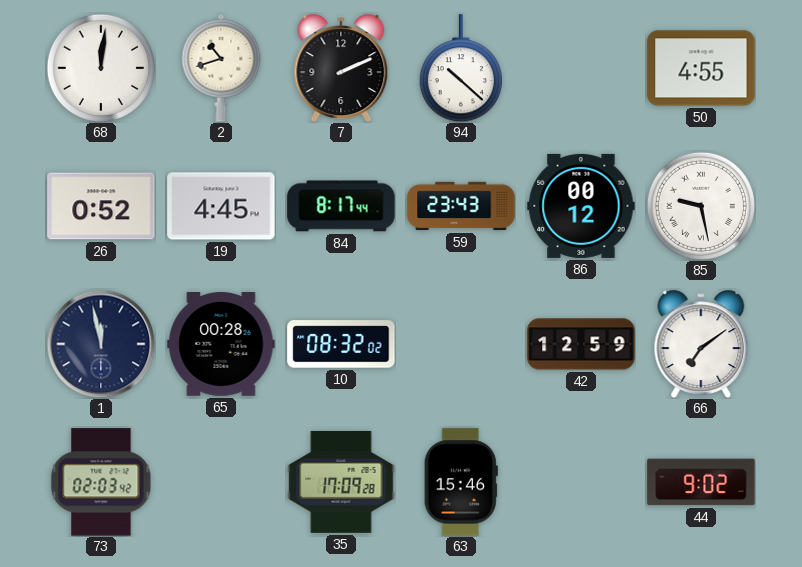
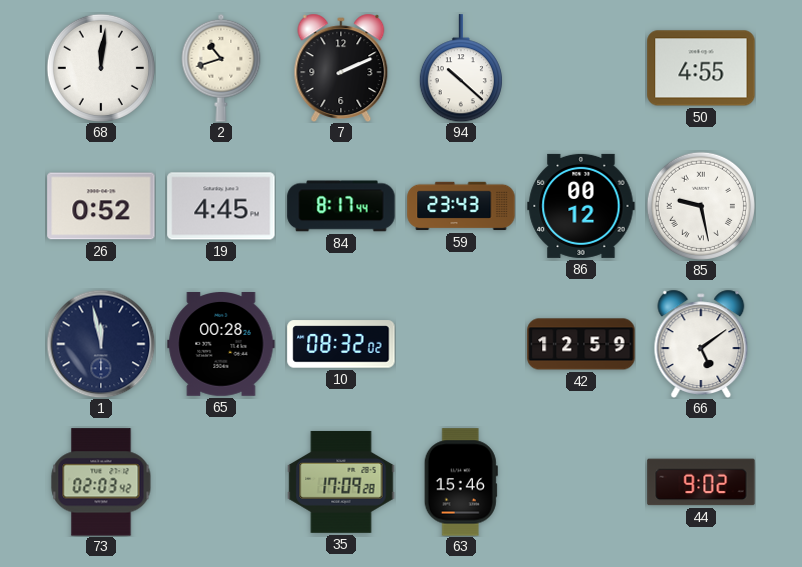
66: 7:09 -> 5:09 (701, 343)
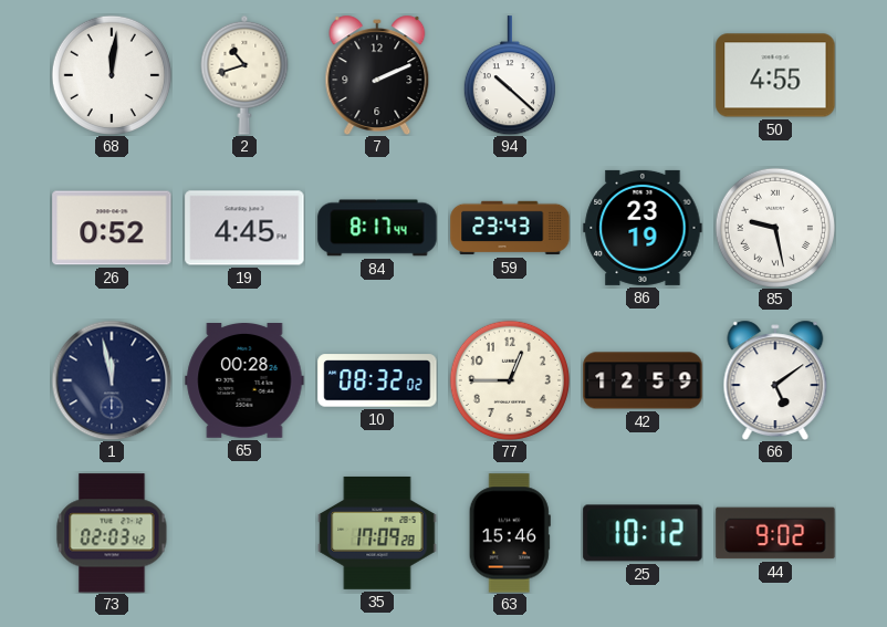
86: 00:12 -> 23:19 (643, 228)
77: none -> 12:45 (510, 380)
25: none -> 10:12 (643, 533)
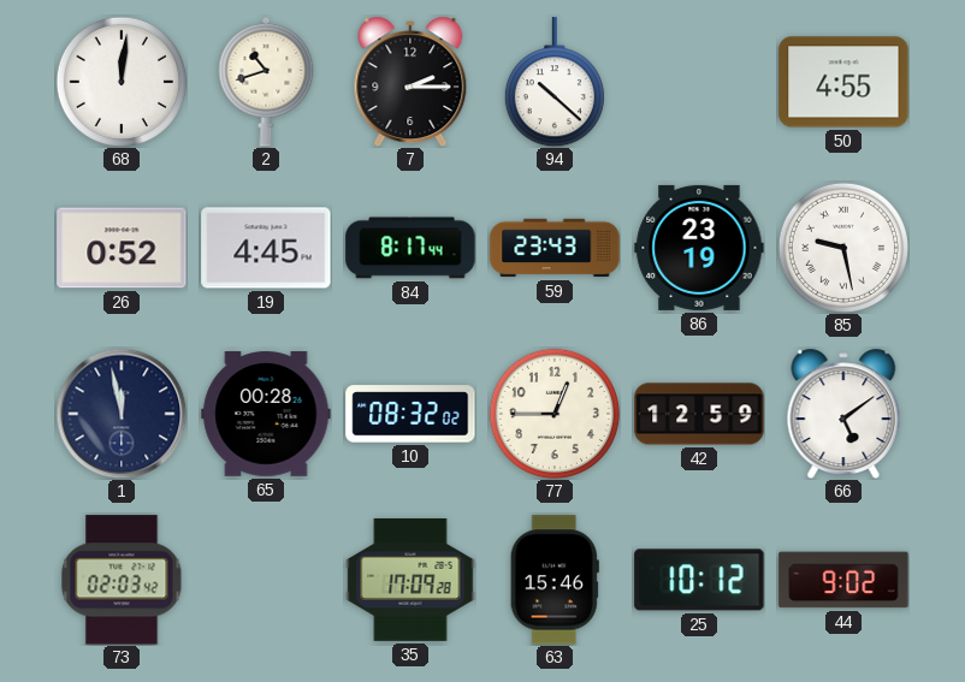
7: 2:11 -> 2:15 (410, 81)
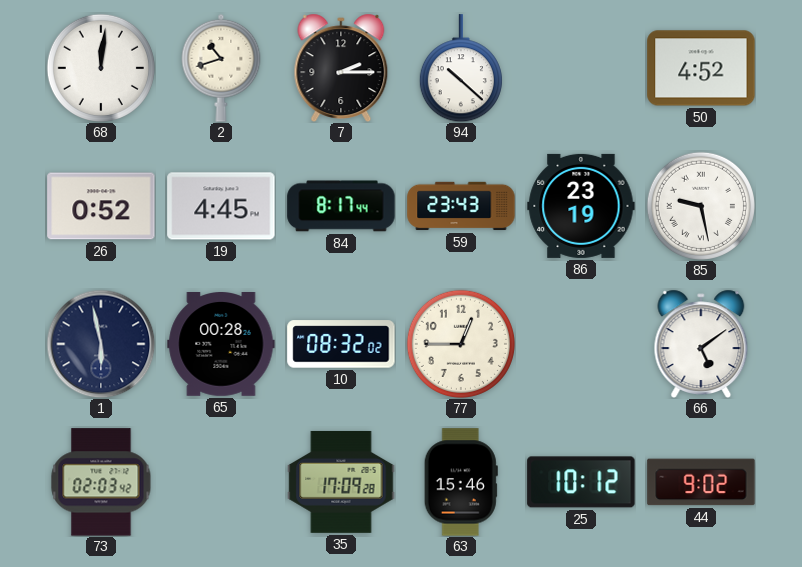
50: 4:55 -> 4:52 (701, 68)
1: 11:58 -> 5:58 (101, 344)
42: 12:59 -> none (699, 414)
